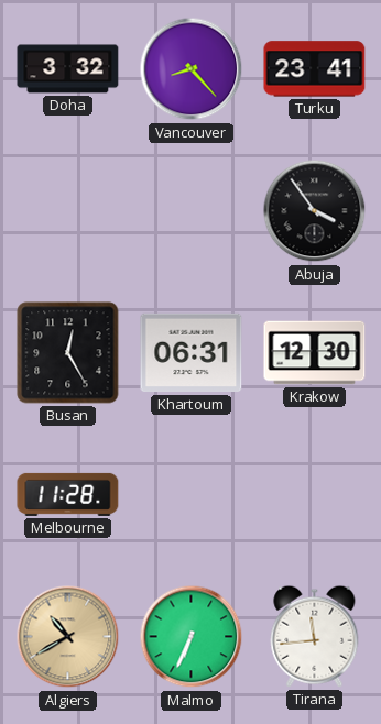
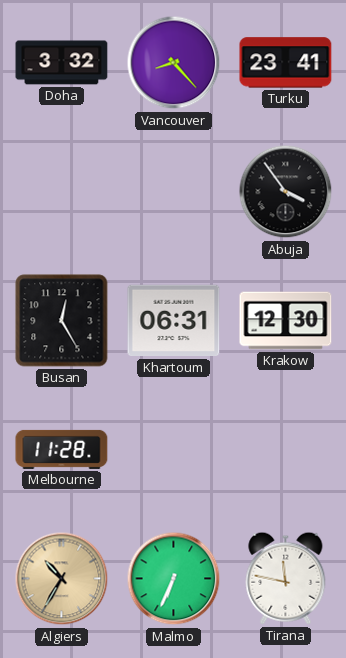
Algiers: 10:40 -> 10:35 (62, 579)
Tirana: 11:44 -> 11:47 (286, 578)
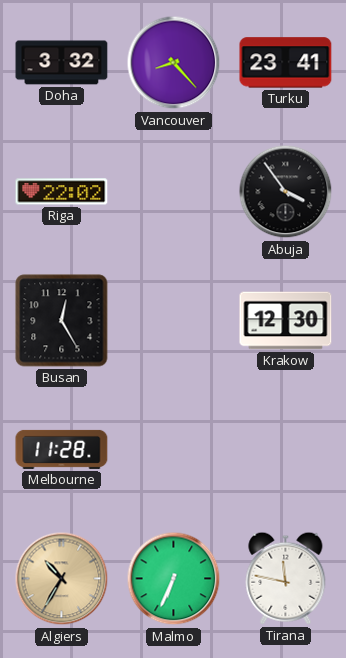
Riga: none -> 22:02 (62, 192)
Khartoum: 06:31 -> none (174, 321)
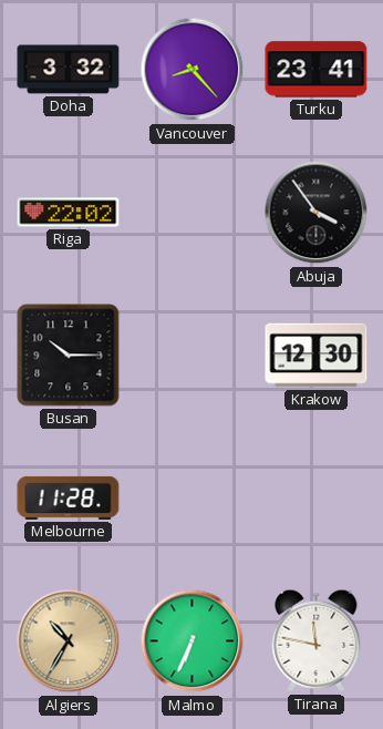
Busan: 12:25 -> 10:15 (69, 356)
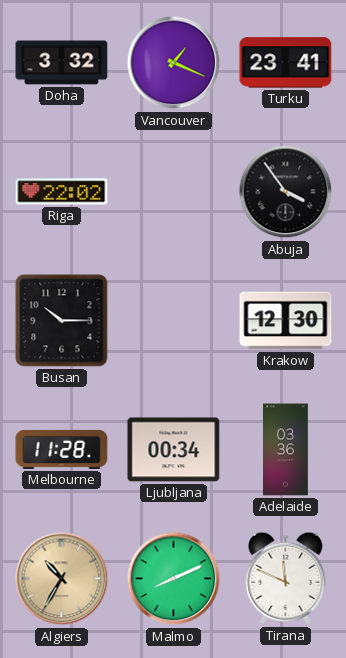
Vancouver: 8:23 -> 1:19 (174, 63)
Ljubljana: none -> 00:34 (174, 450)
Adelaide: none -> 03:36 (286, 450)
Malmo: 6:34 -> 8:11 (174, 579)
Tirana: 11:47 -> 11:49 (286, 578)
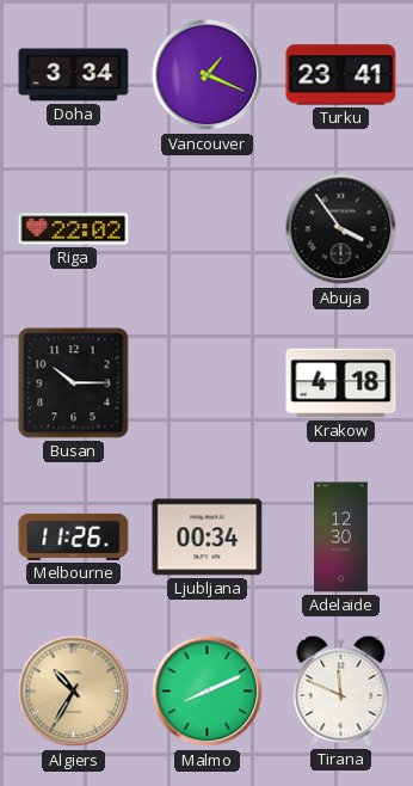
Doha: 3:32 -> 3:34 (74, 75)
Krakow: 12:30 -> 4:18 (341, 383)
Melbourne: 11:28 -> 11:26 (74, 536)
Adelaide: 03:36 -> 12:30 (341, 538)
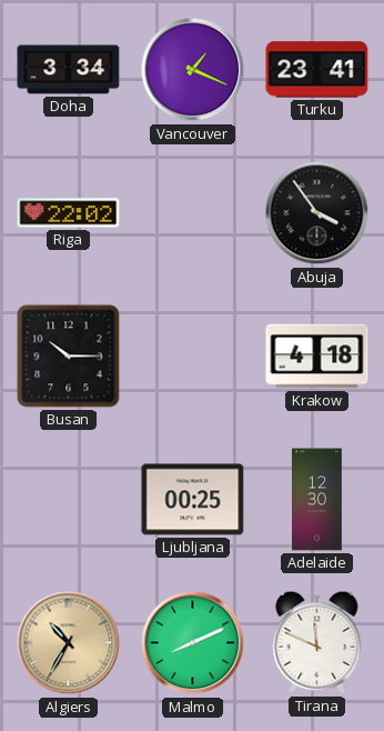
Melbourne: 11:26 -> none (74, 536)
Ljubljana: 00:34 -> 00:25 (193, 500)
